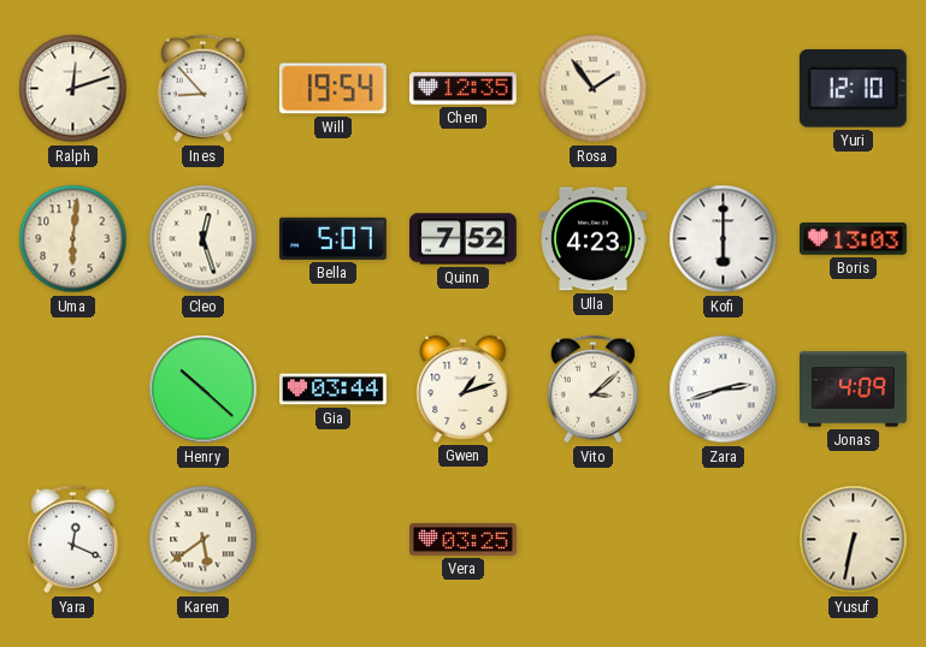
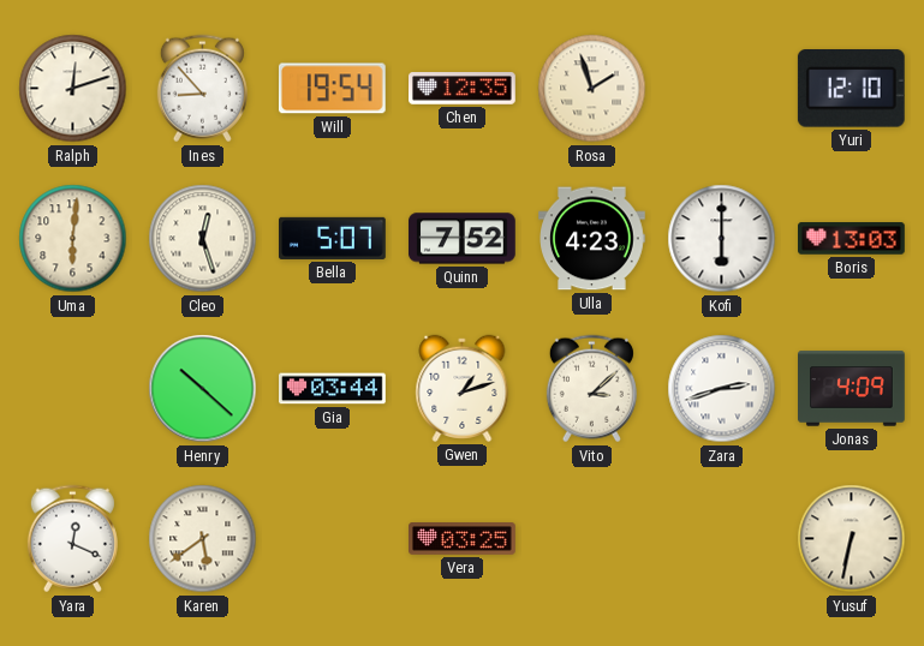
Rosa: 1:54 -> 1:57 (592, 89)
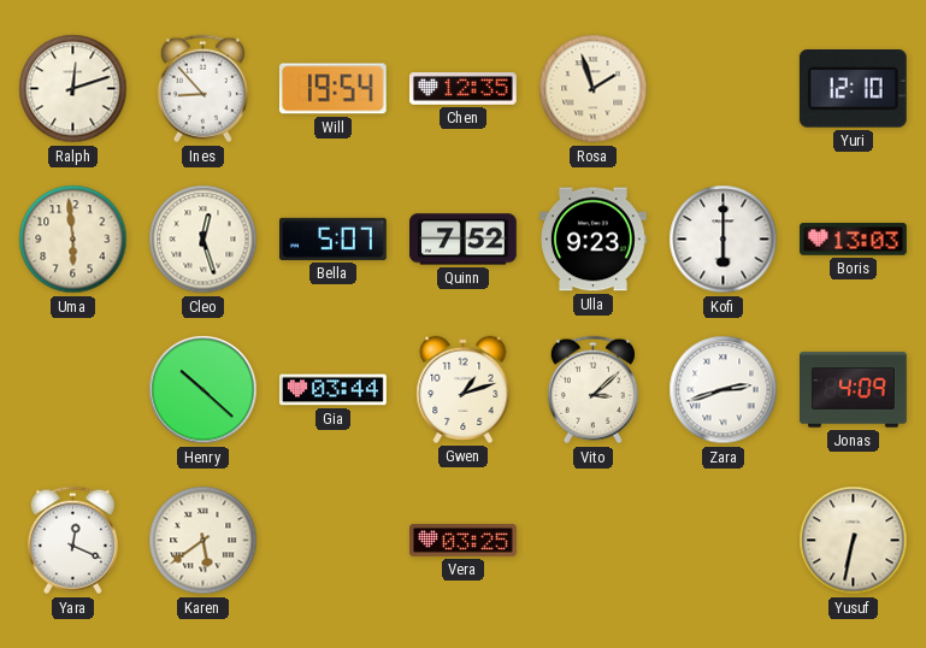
Uma: 6:01 -> 5:59 (73, 240)
Ulla: 4:23 -> 9:23 (594, 240)
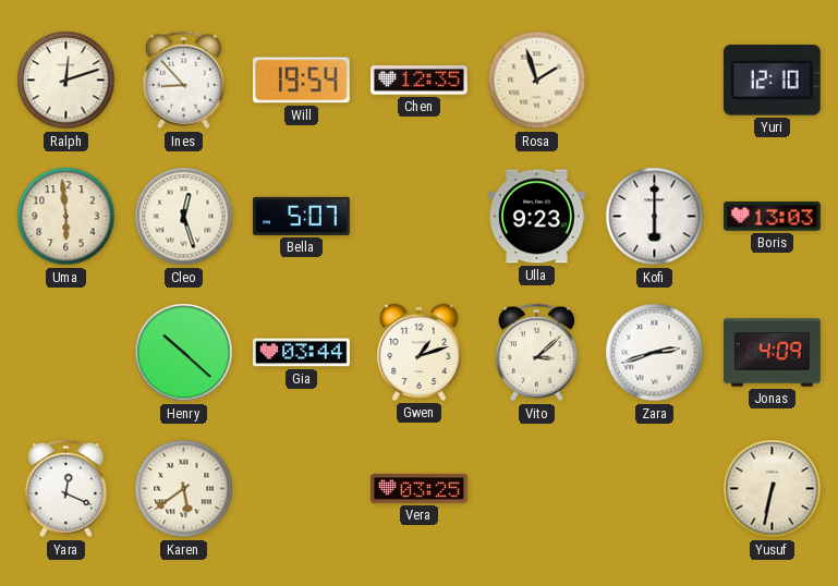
Quinn: 7:52 -> none (464, 240)
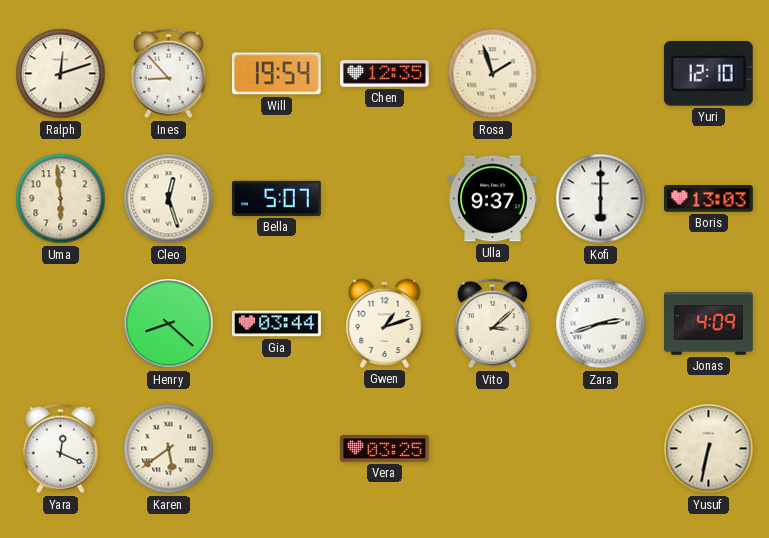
Ulla: 9:23 -> 9:37 (493, 199)
Henry: 10:22 -> 8:22 (169, 324)
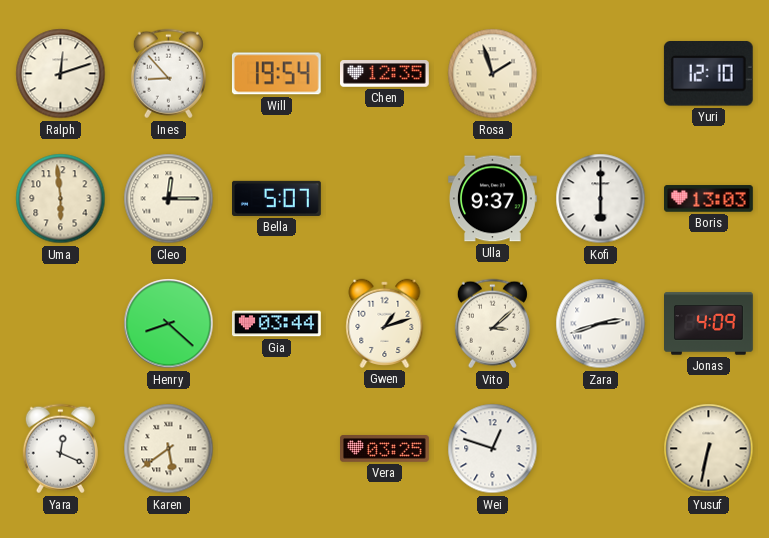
Cleo: 12:27 -> 12:15 (169, 199)
Wei: none -> 12:48 (493, 449)
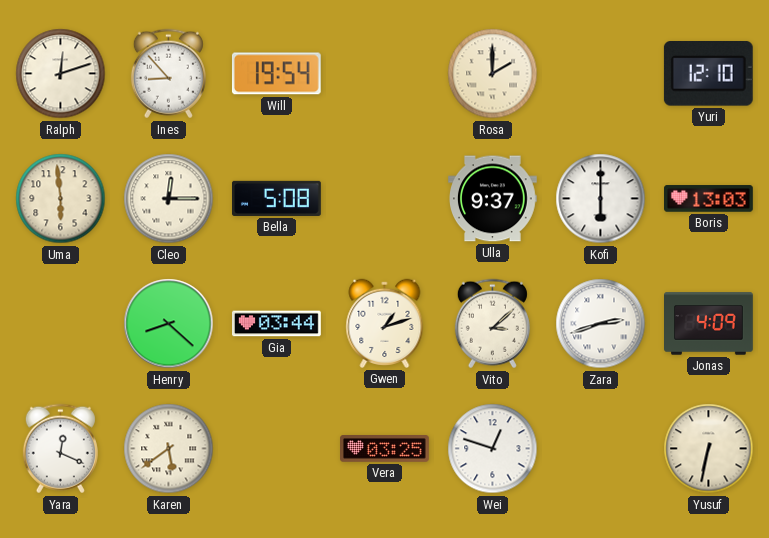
Chen: 12:35 -> none (385, 74)
Rosa: 1:57 -> 2:00 (493, 74)
Bella: 5:07 -> 5:08 (277, 198)
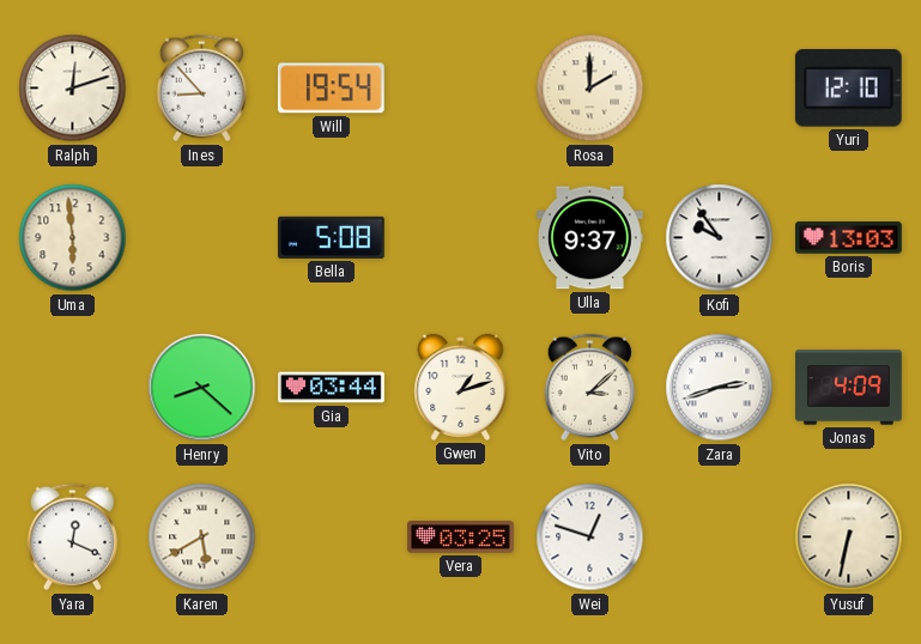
Cleo: 12:15 -> none (169, 199)
Kofi: 6:00 -> 9:54 (720, 238)
Karen: 5:39 -> 5:40 (202, 537)
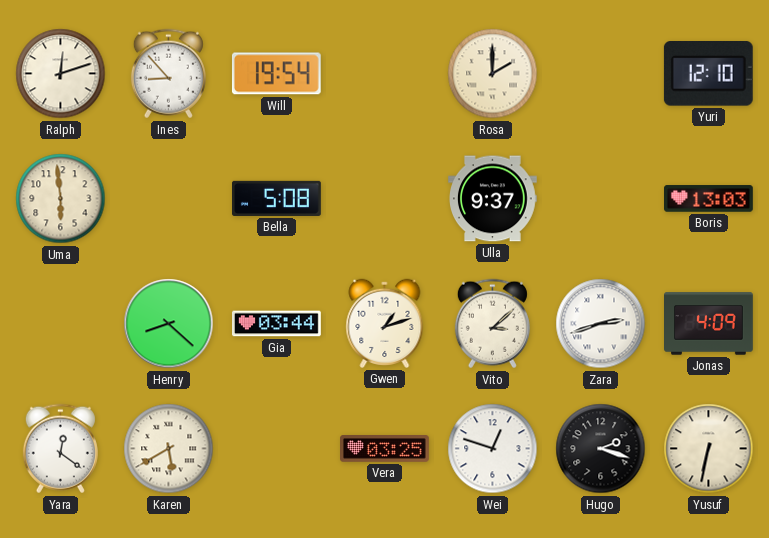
Kofi: 9:54 -> none (720, 238)
Yara: 12:19 -> 12:21 (60, 449)
Hugo: none -> 2:18 (601, 449)
